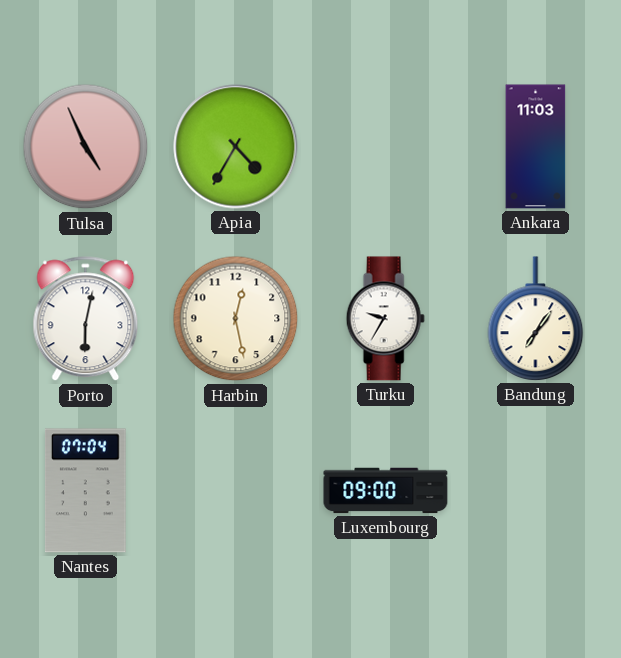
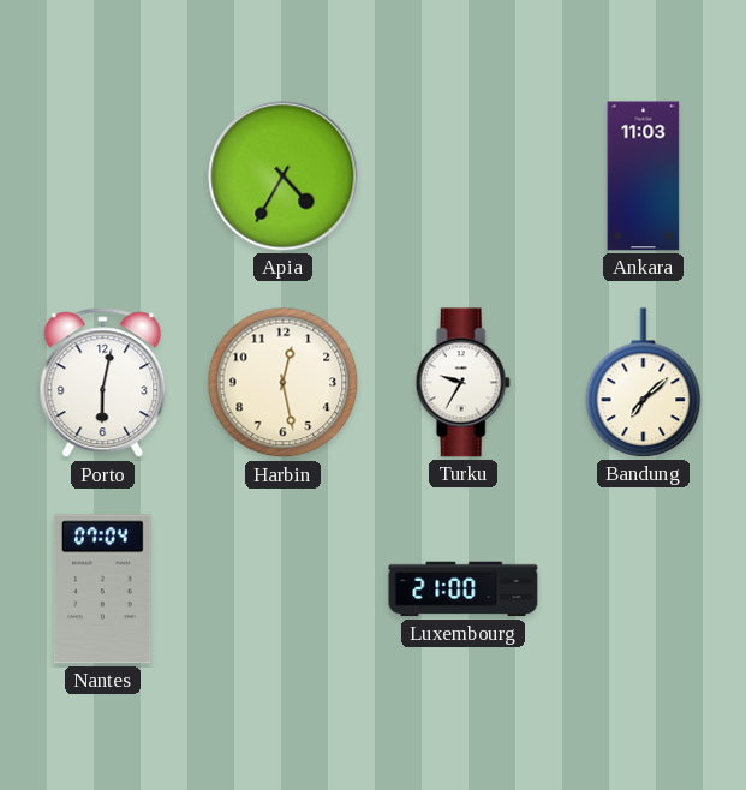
Tulsa: 4:56 -> none (86, 147)
Bandung: 7:06 -> 7:08 (644, 383)
Luxembourg: 09:00 -> 21:00 (464, 589)
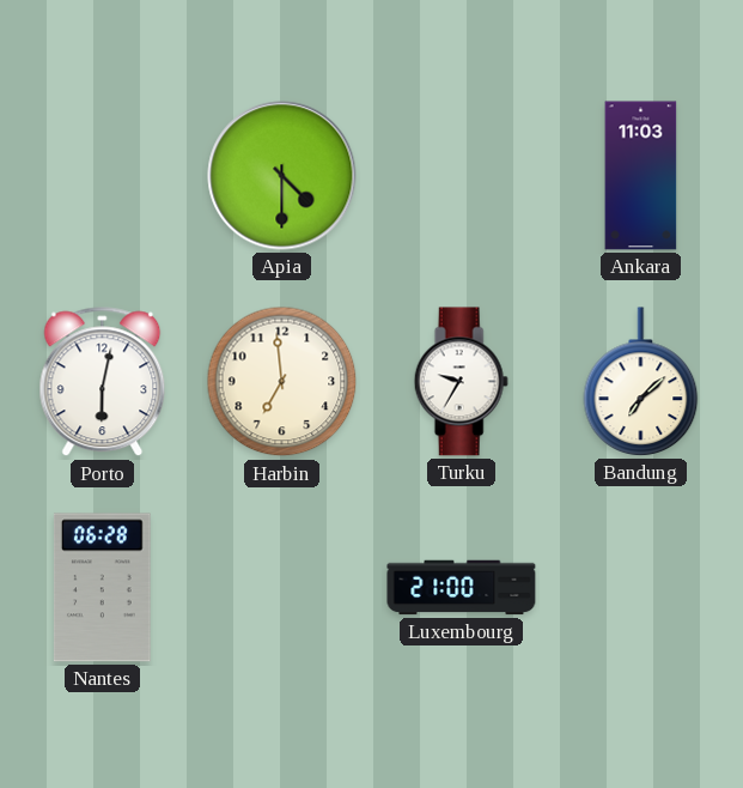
Apia: 4:35 -> 4:30 (282, 176)
Harbin: 12:28 -> 6:59 (282, 382)
Nantes: 07:04 -> 06:28 (102, 588)
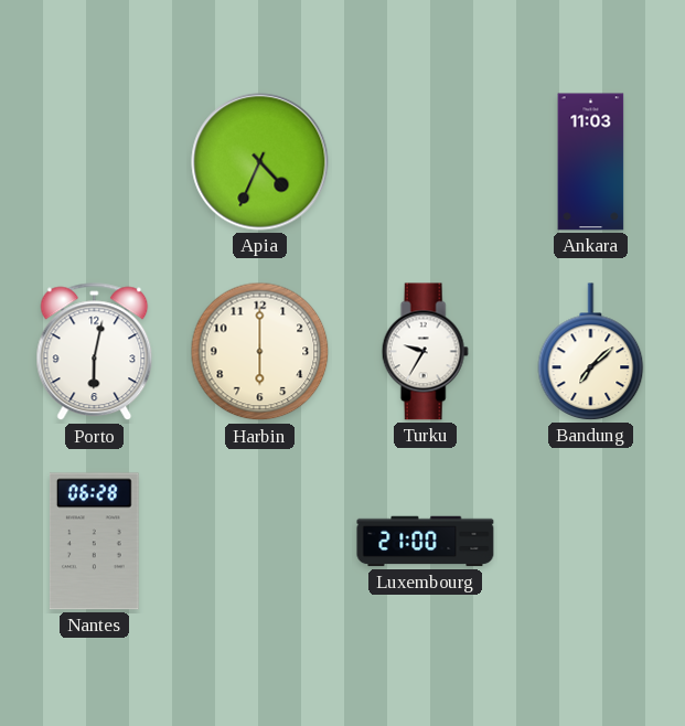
Apia: 4:30 -> 4:34 (260, 162)
Harbin: 6:59 -> 6:00 (260, 352)
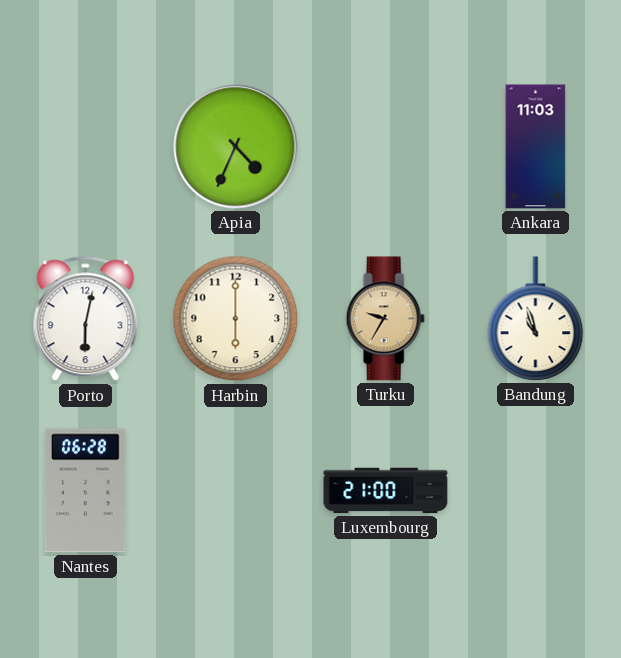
Turku dial: white -> champagne (385, 319)
Bandung: 7:08 -> 10:57 (536, 319)
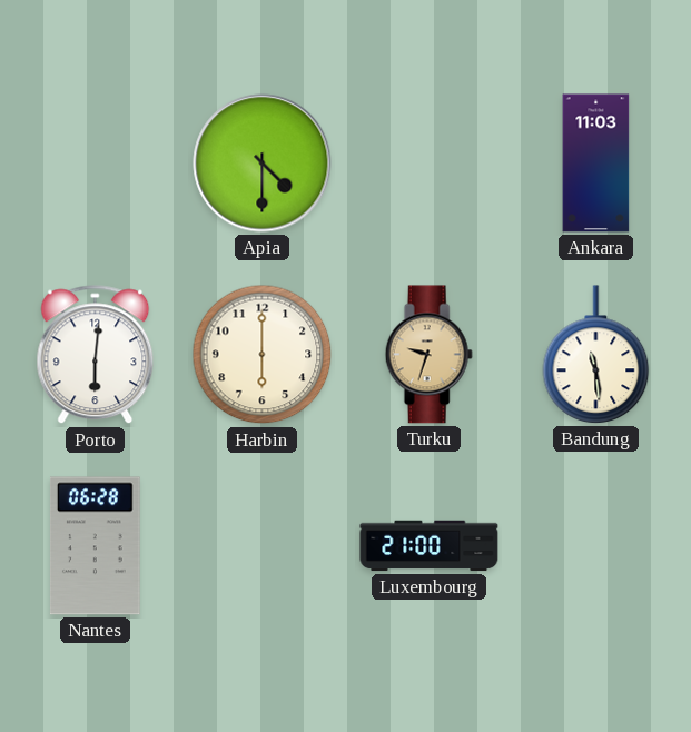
Apia: 4:34 -> 4:30 (263, 164)
Porto: 6:02 -> 6:01 (96, 355)
Turku: 9:35 -> 9:33 (428, 355)
Bandung: 10:57 -> 11:29 (596, 355)
